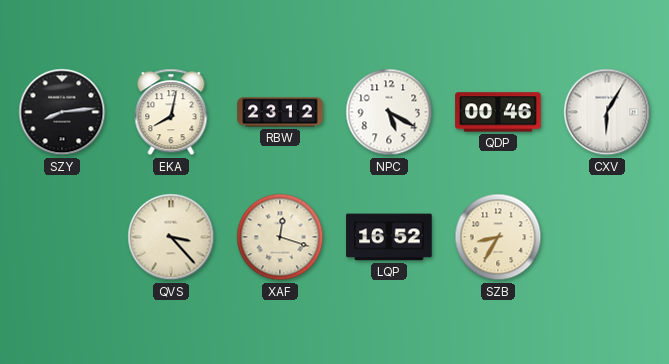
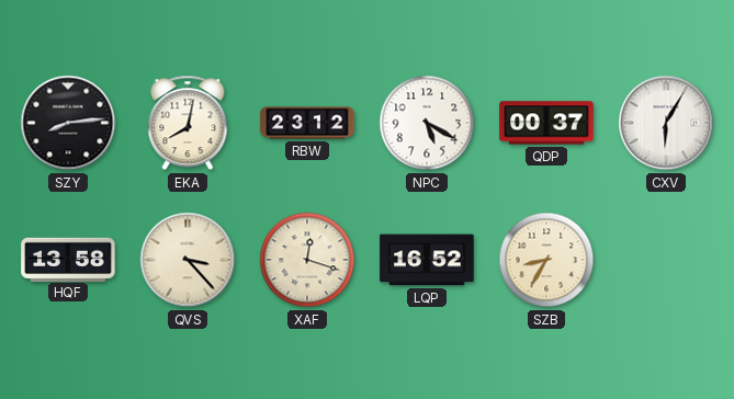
QDP: 00:46 -> 00:37 (546, 123)
HQF: none -> 13:58 (68, 259)
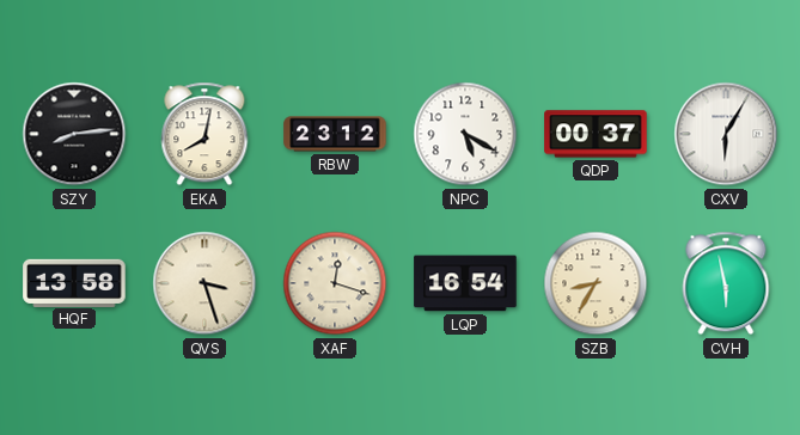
QVS: 3:23 -> 3:27 (204, 283)
LQP: 16:52 -> 16:54 (465, 283)
CVH: none -> 5:58 (726, 283)
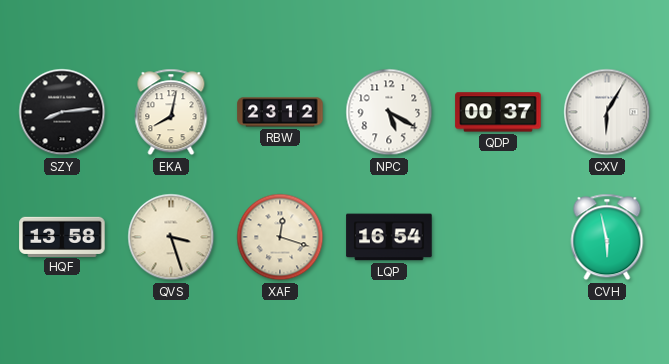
SZB: 8:35 -> none (596, 283)
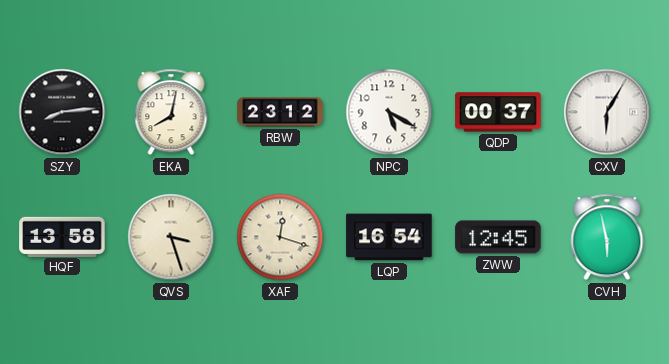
ZWW: none -> 12:45 (498, 237)
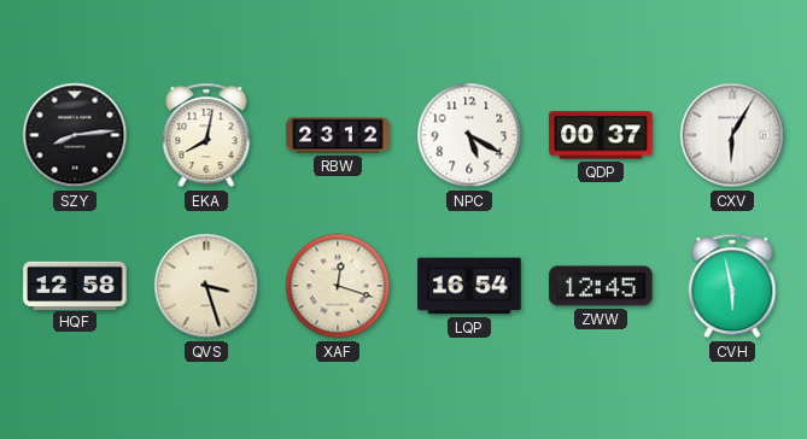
HQF: 13:58 -> 12:58 (75, 285)
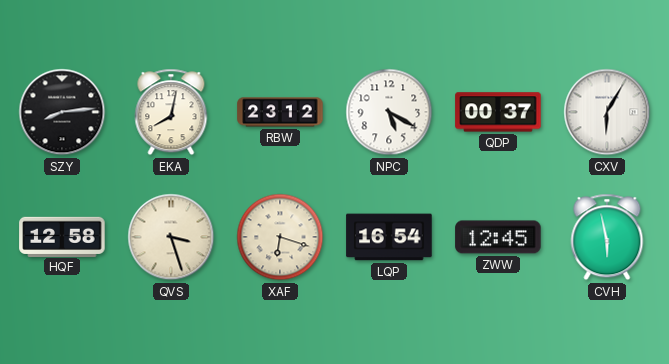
XAF: 12:18 -> 6:18 (280, 237)
